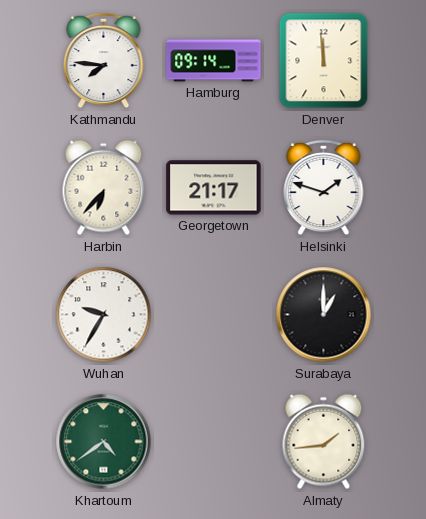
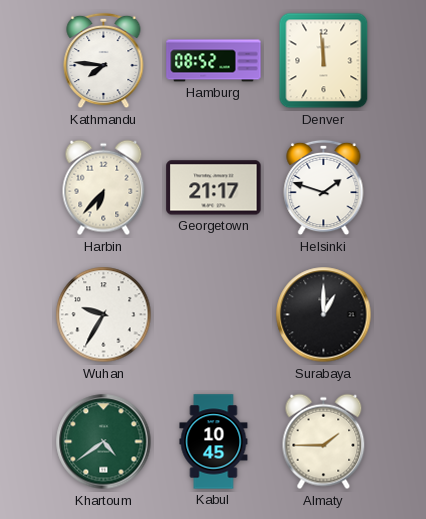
Hamburg: 09:14 -> 08:52 (214, 61)
Kabul: none -> 10:45 (214, 442)
Almaty: 1:44 -> 1:45 (324, 442)
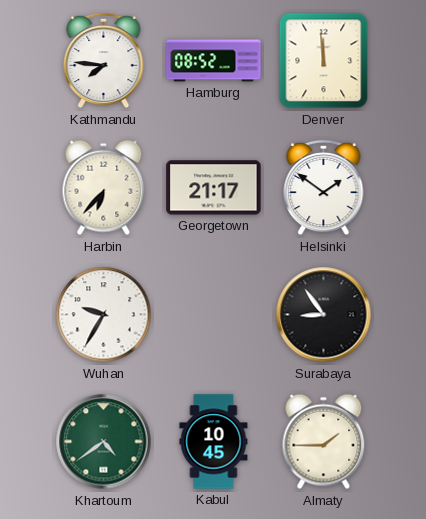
Helsinki: 1:48 -> 1:51 (324, 188)
Surabaya: 1:00 -> 8:54 (324, 315)
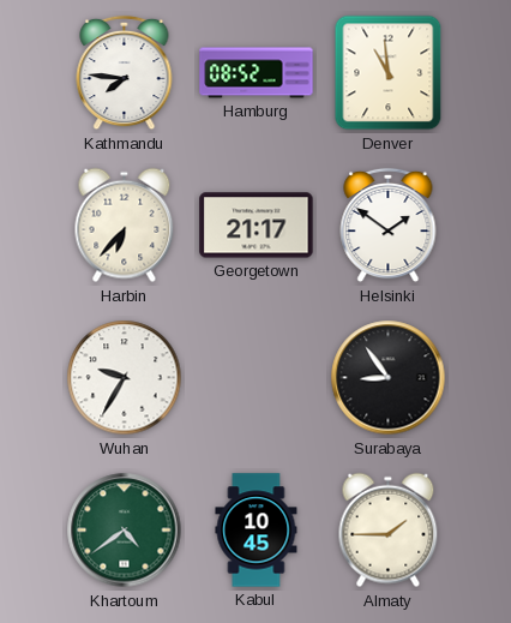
Denver: 11:59 -> 10:59 (389, 73)
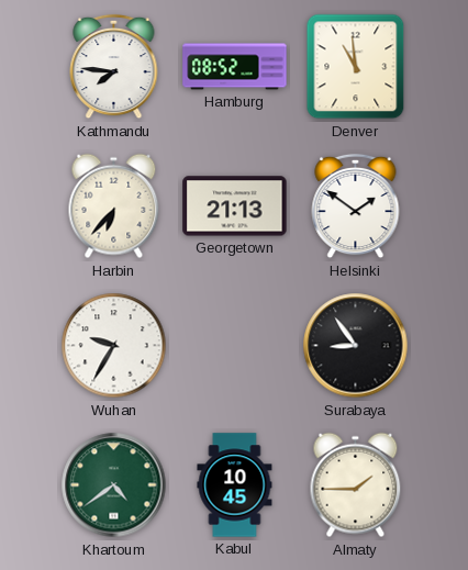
Georgetown: 21:17 -> 21:13 (235, 206)
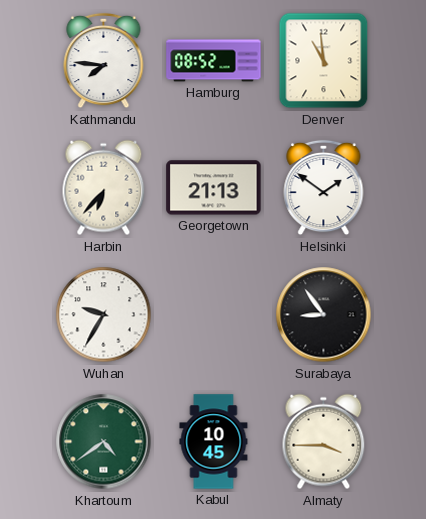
Almaty: 1:45 -> 3:45 (324, 442)
